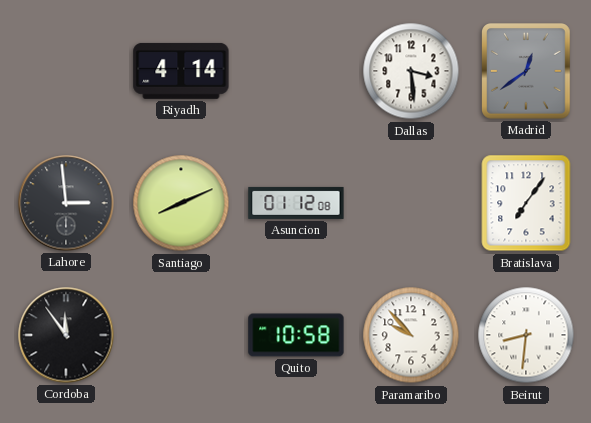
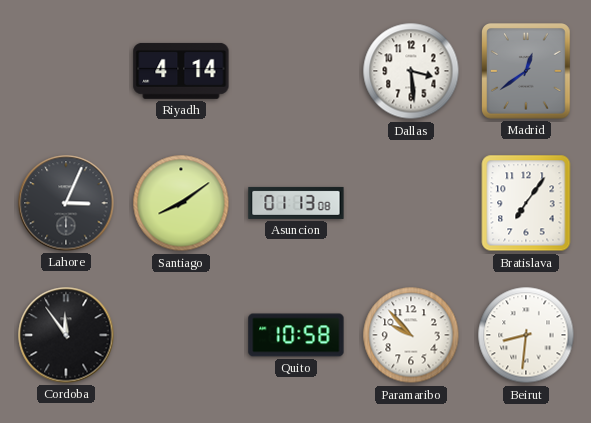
Lahore: 2:59 -> 3:04 (66, 203)
Santiago: 8:11 -> 8:09 (181, 203)
Asuncion: 01:12 -> 01:13 (296, 203)
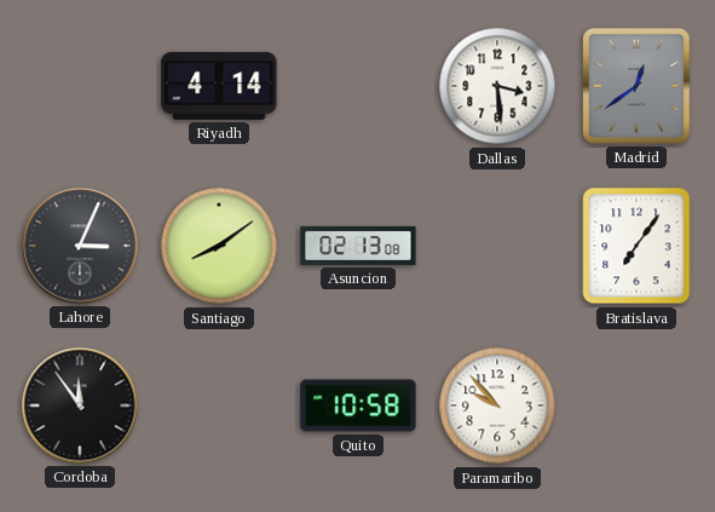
Asuncion: 01:13 -> 02:13 (358, 246)
Beirut: 8:31 -> none (526, 335)
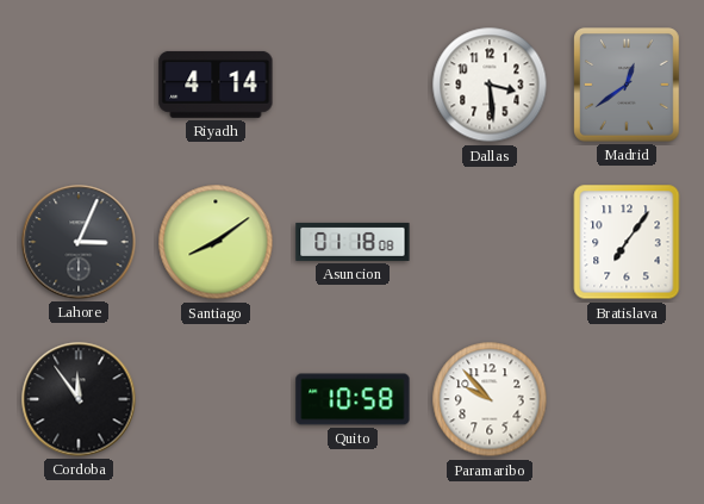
Asuncion: 02:13 -> 01:18 (353, 242)
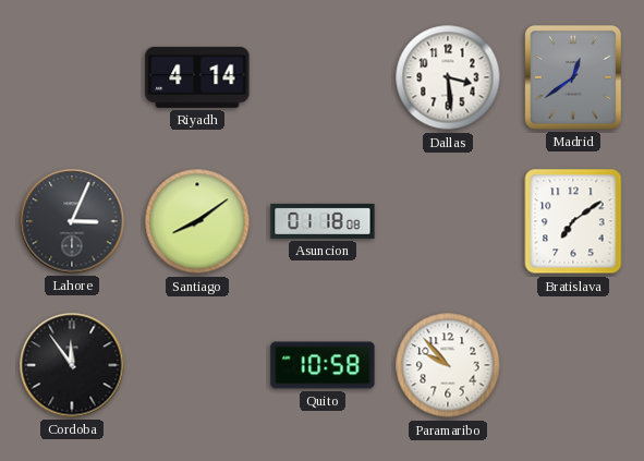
Bratislava: 7:06 -> 7:09 (573, 221)
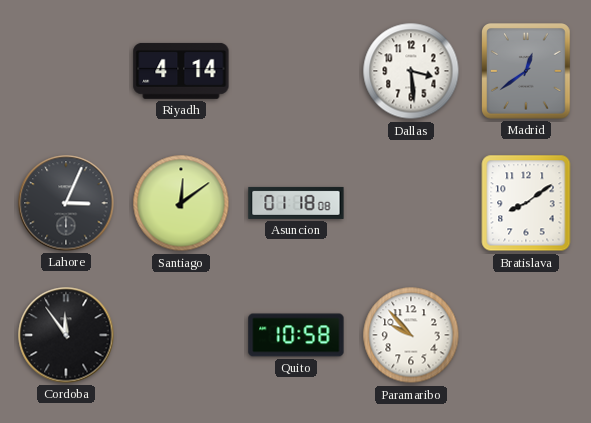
Santiago: 8:09 -> 12:09 (181, 203)
Bratislava: 7:09 -> 8:09 (526, 203)
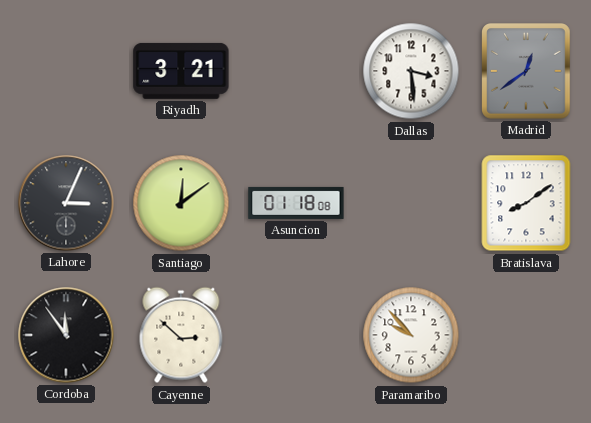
Riyadh: 4:14 -> 3:21 (181, 71)
Cayenne: none -> 2:52 (181, 335)
Quito: 10:58 -> none (296, 335)
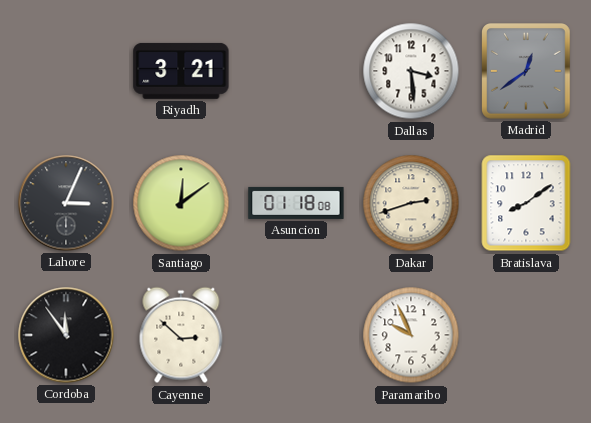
Dakar: none -> 2:42 (411, 203)
Paramaribo: 9:53 -> 9:56 (411, 335)
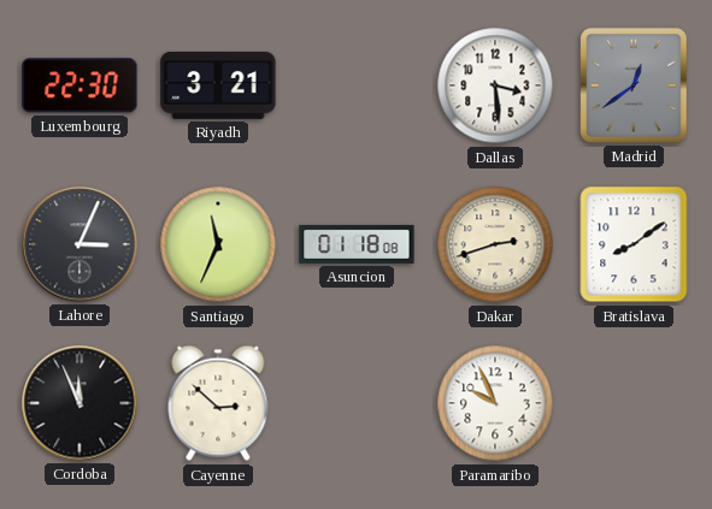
Luxembourg: none -> 22:30 (80, 85)
Santiago: 12:09 -> 11:34 (218, 244)
Cordoba: 11:54 -> 11:56 (80, 403)
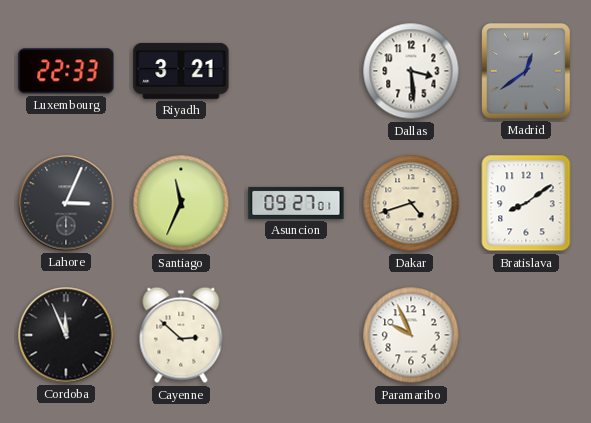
Luxembourg: 22:30 -> 22:33 (66, 71)
Asuncion: 01:18 -> 09:27 (296, 203)
Dakar: 2:42 -> 4:42 (411, 203)
